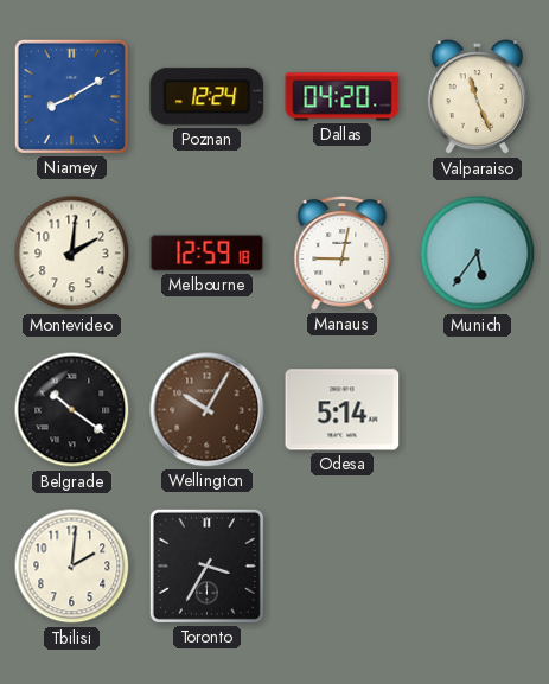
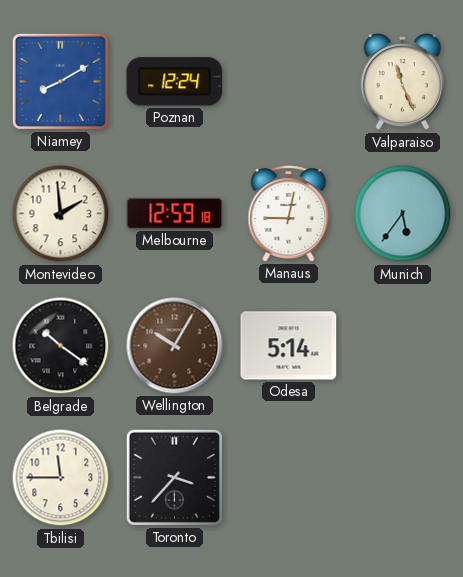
Dallas: 04:20 -> none (343, 97)
Montevideo: 2:01 -> 1:59 (61, 214)
Tbilisi: 2:01 -> 11:45 (61, 478)
Toronto: 3:35 -> 3:37 (174, 477)
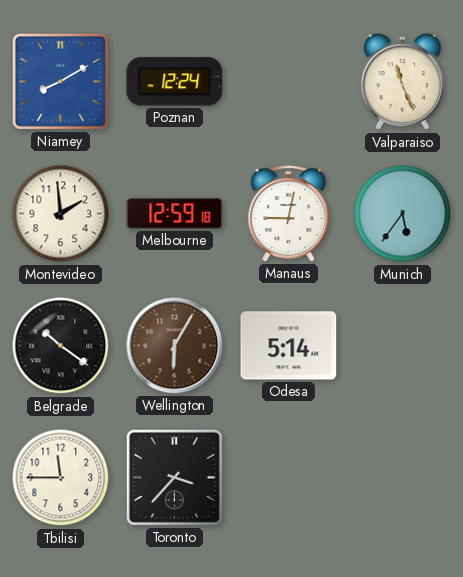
Wellington: 10:05 -> 6:05 (175, 346)
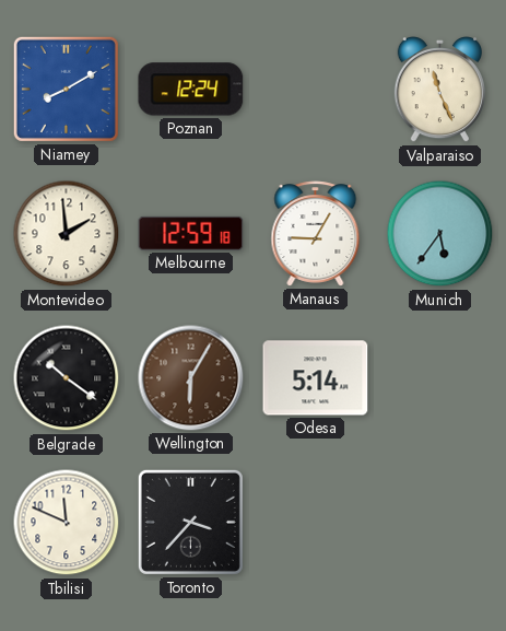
Manaus: 9:02 -> 9:05 (316, 234)
Tbilisi: 11:45 -> 11:49 (67, 523)
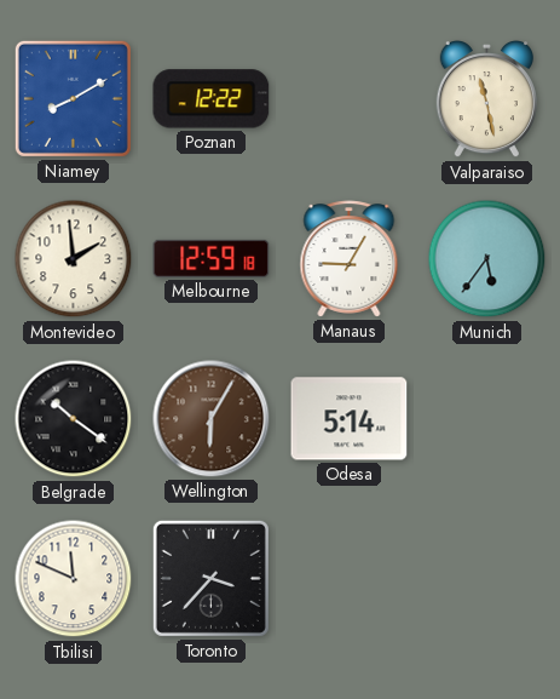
Poznan: 12:24 -> 12:22 (212, 99)
Valparaiso: 11:26 -> 11:28 (486, 99)
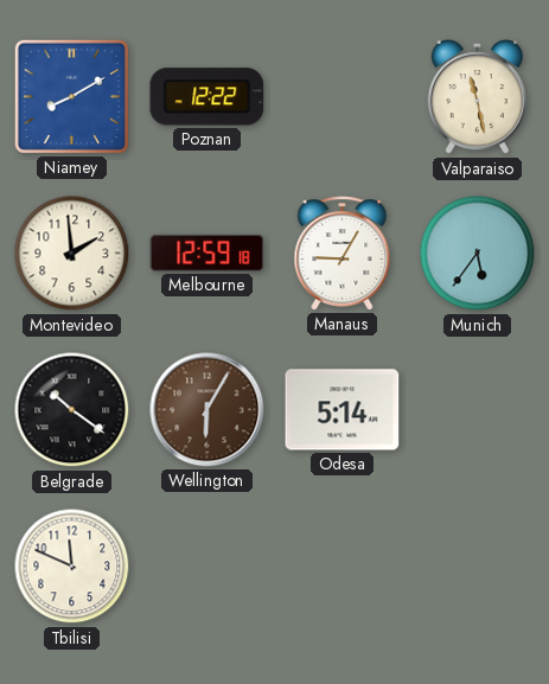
Toronto: 3:37 -> none (210, 578)
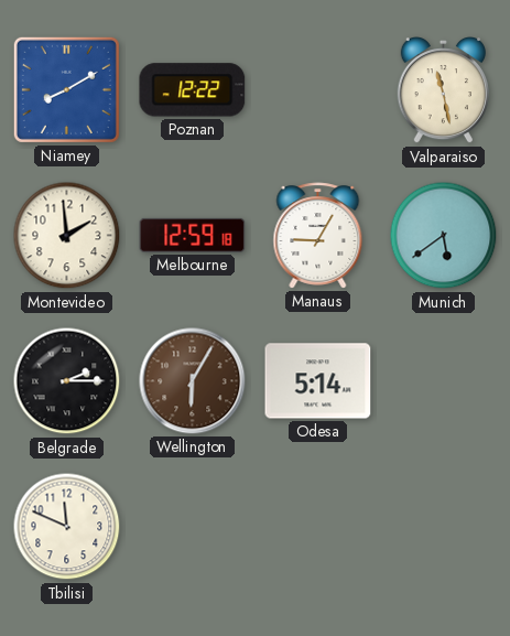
Munich: 5:36 -> 5:39 (444, 236)
Belgrade: 10:21 -> 2:15 (67, 381)
